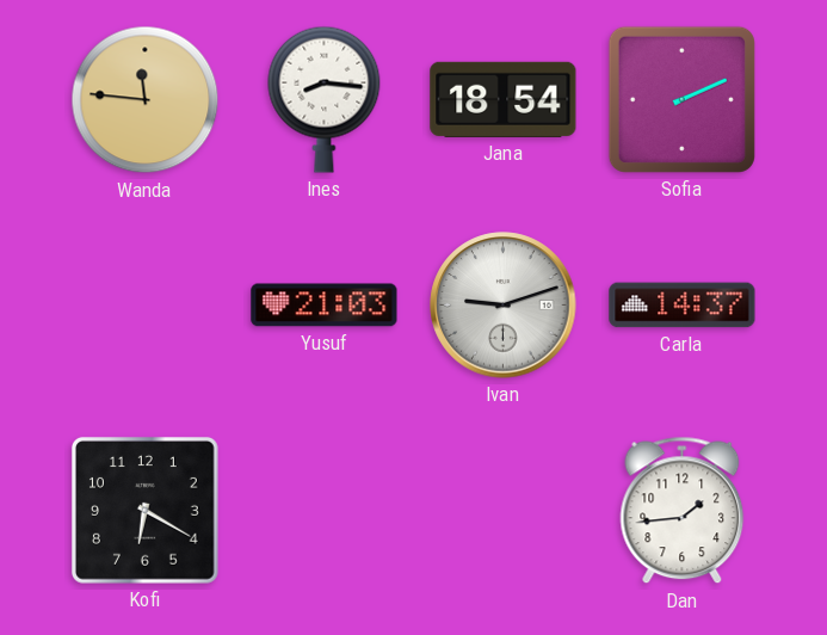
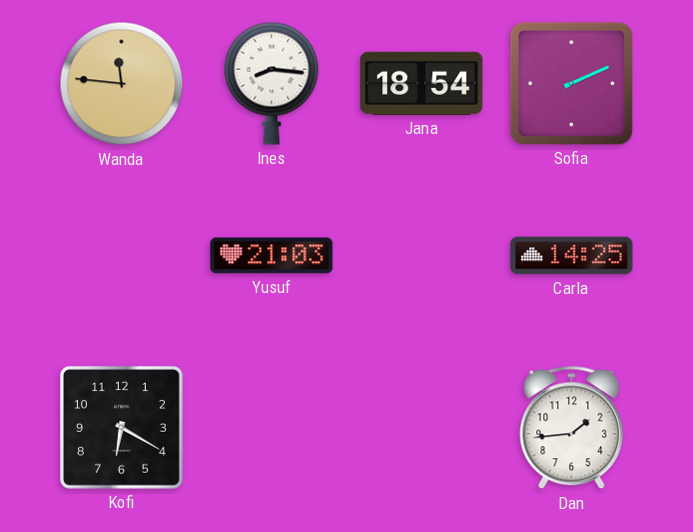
Ivan: 9:12 -> none (504, 306)
Carla: 14:37 -> 14:25 (572, 256)
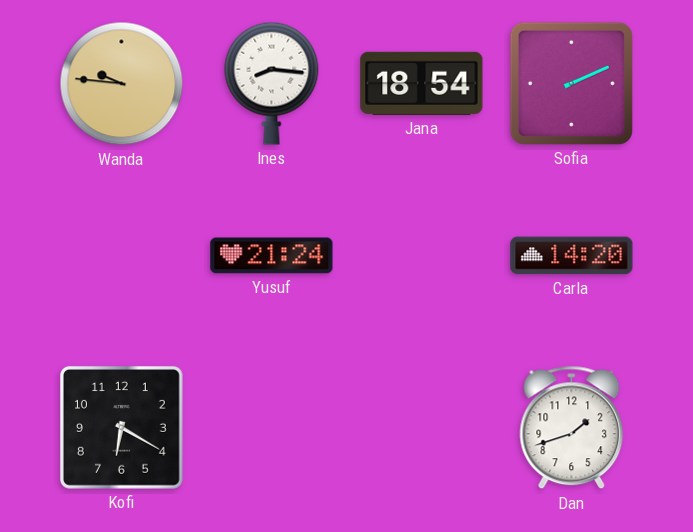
Wanda: 11:46 -> 9:46 (122, 84)
Yusuf: 21:03 -> 21:24 (272, 256)
Carla: 14:25 -> 14:20 (572, 256)
Dan: 1:44 -> 1:42 (572, 428)
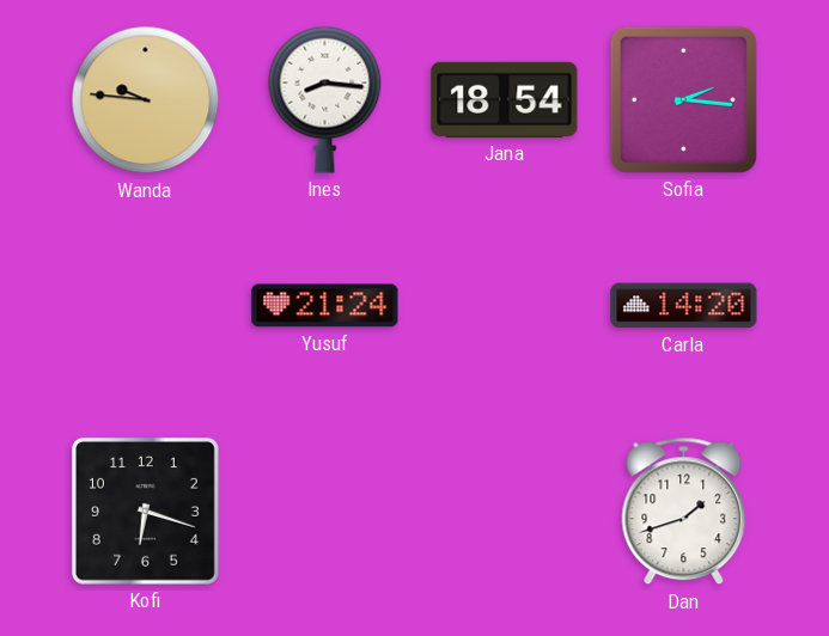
Sofia: 2:11 -> 2:16 (683, 99)
Kofi: 6:20 -> 6:18 (145, 510)
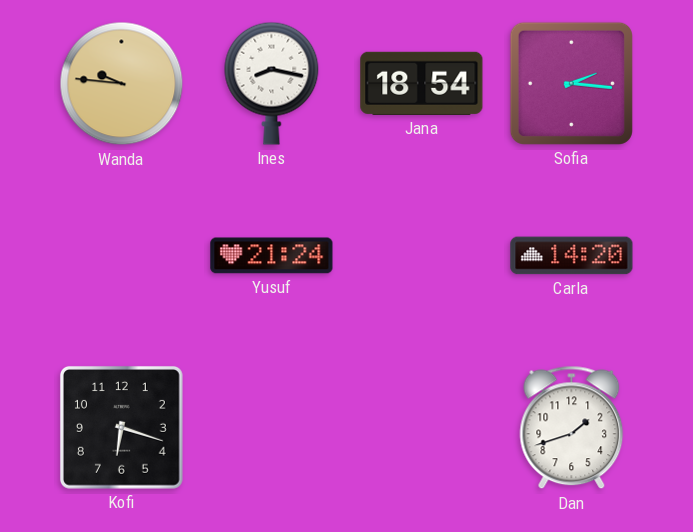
Ines: 8:16 -> 8:17 (272, 83)
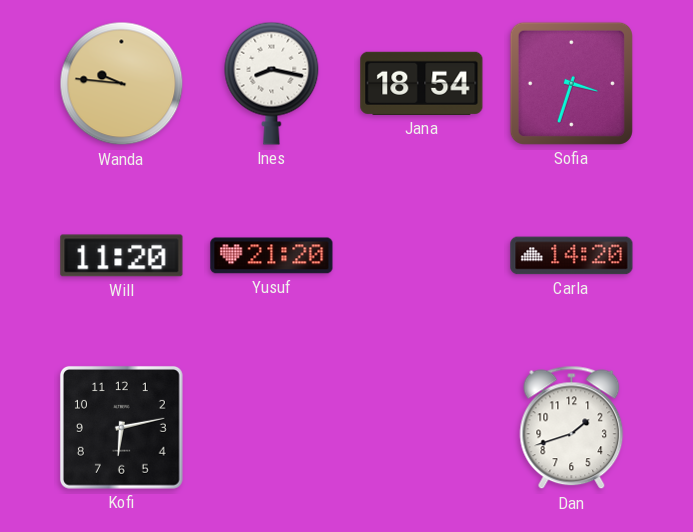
Sofia: 2:16 -> 3:33 (571, 83)
Will: none -> 11:20 (122, 256)
Yusuf: 21:24 -> 21:20 (272, 256)
Kofi: 6:18 -> 6:13 (121, 427)
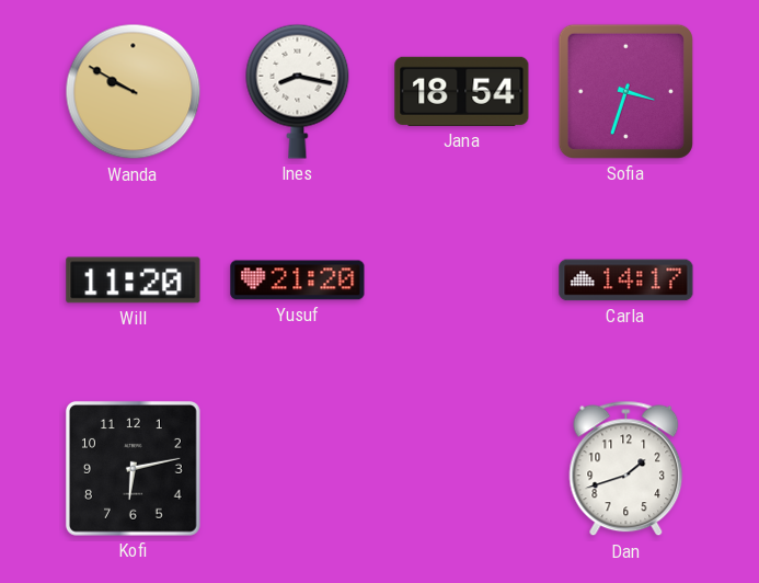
Wanda: 9:46 -> 9:50 (134, 92)
Carla: 14:20 -> 14:17 (626, 281)
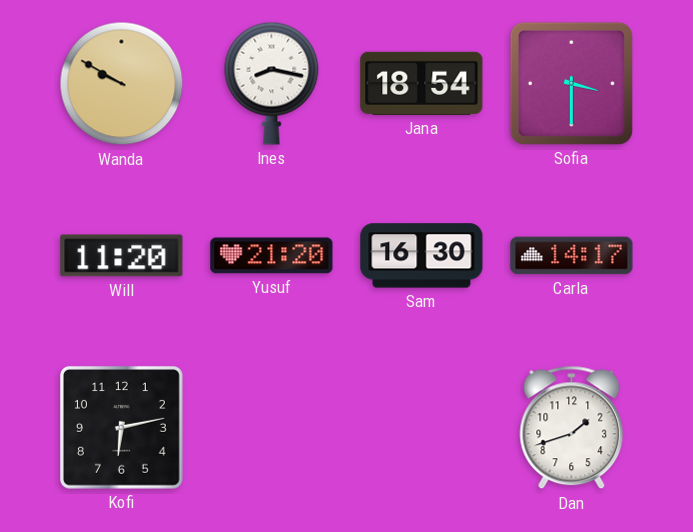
Sofia: 3:33 -> 3:30 (571, 83)
Sam: none -> 16:30 (422, 256)
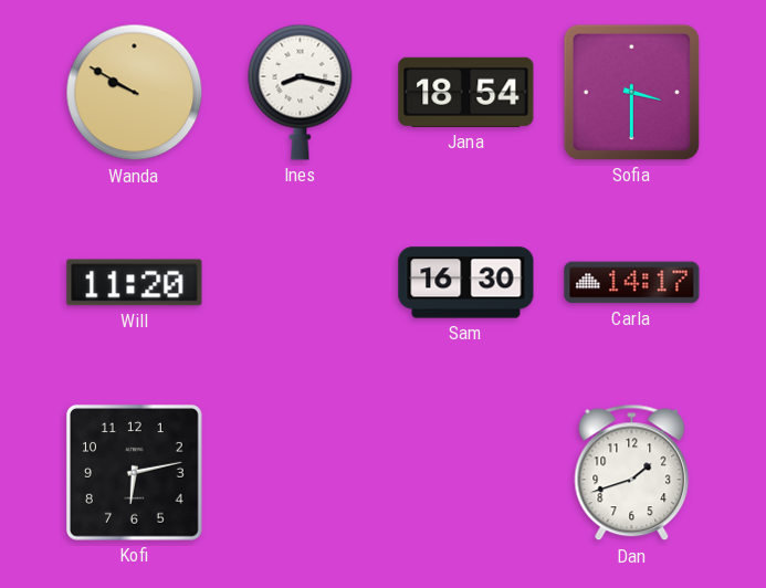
Yusuf: 21:20 -> none (272, 256)
